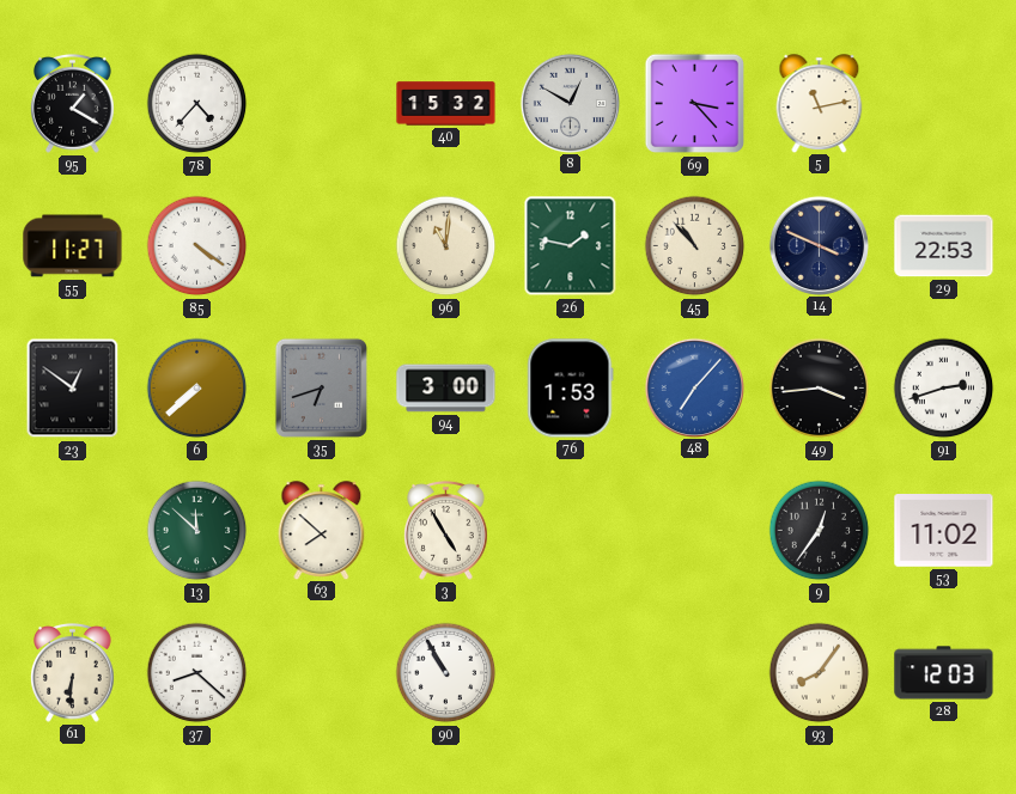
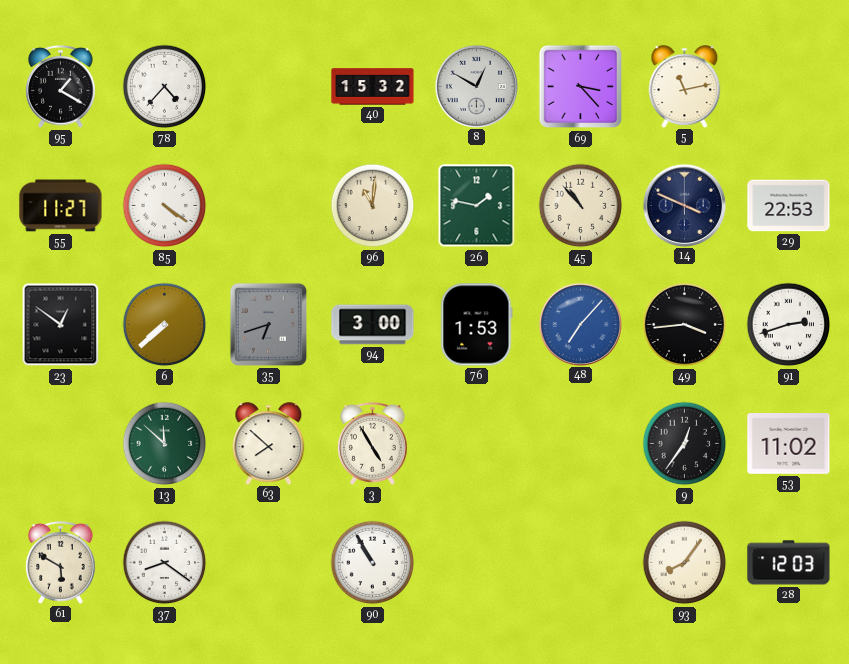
61: 6:31 -> 5:50 (61, 562)
37: 8:22 -> 8:21 (165, 563)
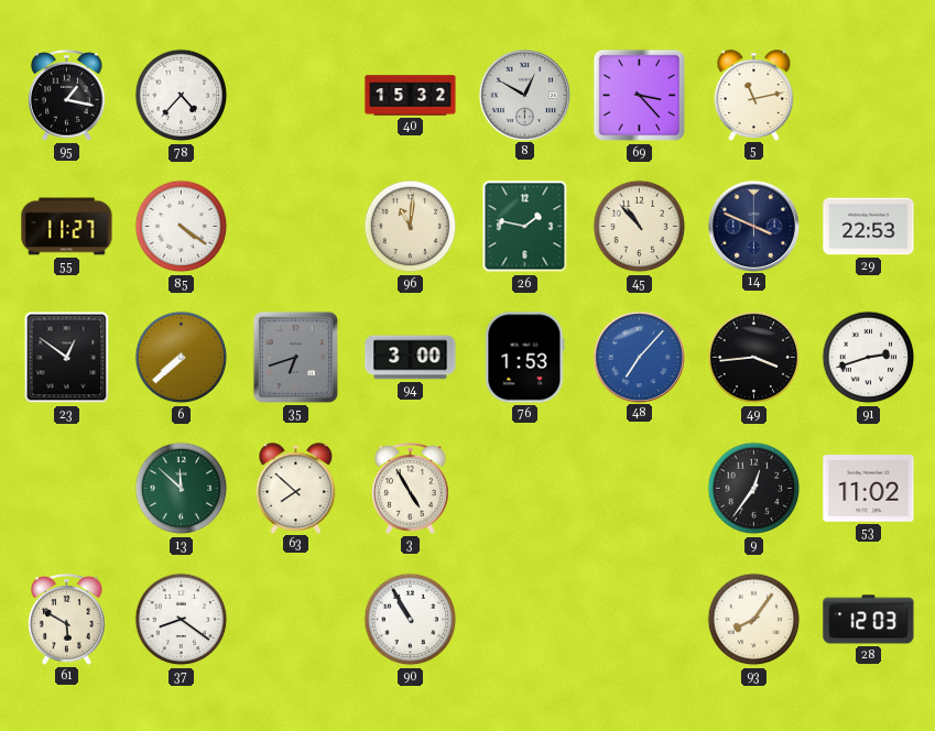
95: 1:20 -> 1:17 (67, 95)
